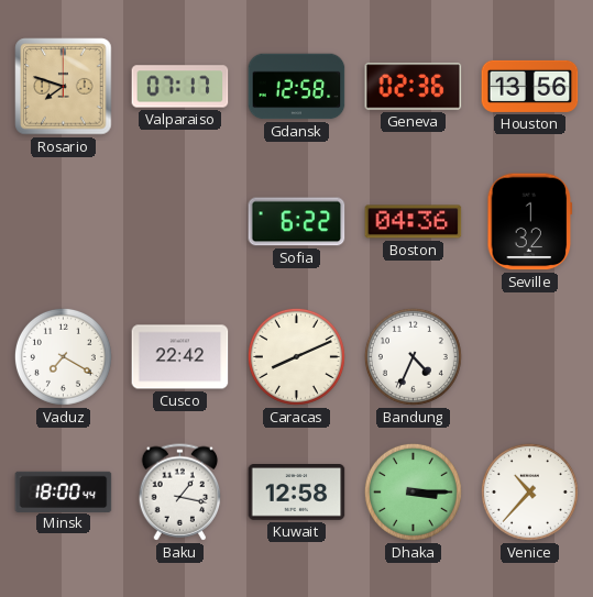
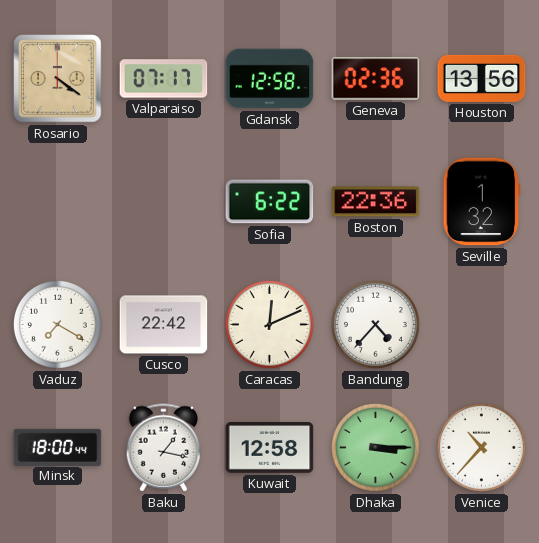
Rosario: 7:48 -> 4:21 (58, 79)
Boston: 04:36 -> 22:36 (376, 202)
Caracas: 8:11 -> 12:11 (269, 324)
Bandung: 4:34 -> 4:37 (375, 324)
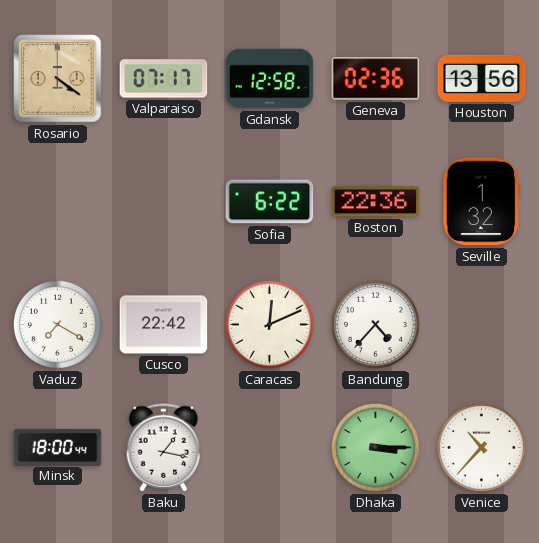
Kuwait: 12:58 -> none (270, 448)
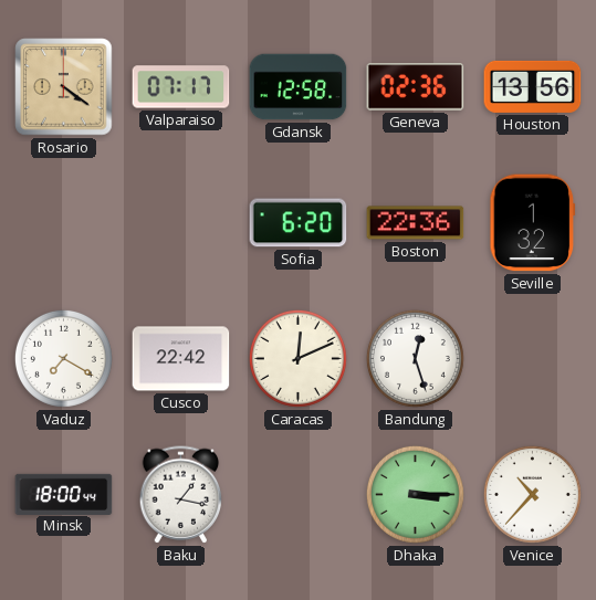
Sofia: 6:22 -> 6:20 (299, 223)
Bandung: 4:37 -> 12:27 (415, 358)
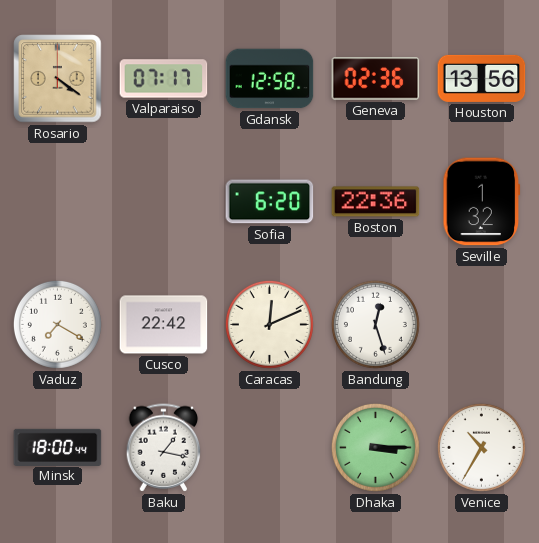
Venice: 10:37 -> 10:35 (481, 447)
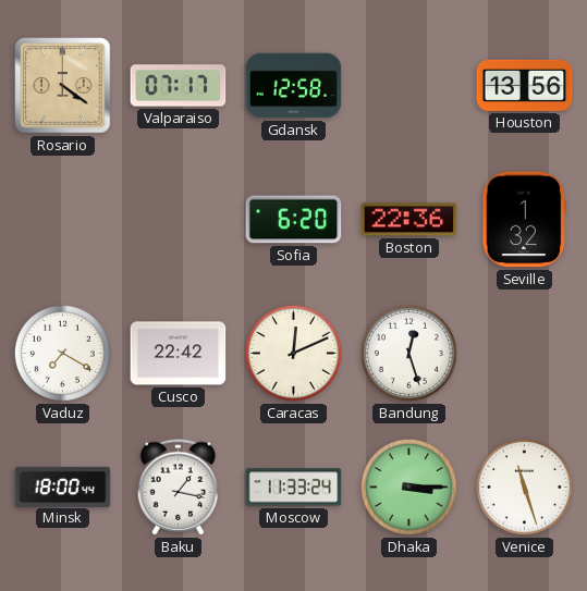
Geneva: 02:36 -> none (376, 79)
Moscow: none -> 11:33 (294, 488)
Venice: 10:35 -> 11:27 (524, 487)
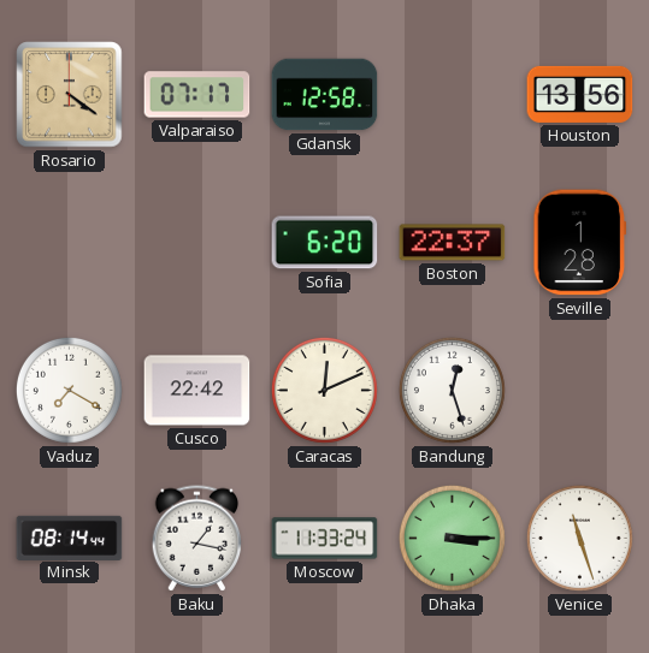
Boston: 22:36 -> 22:37 (453, 243)
Seville: 1:32 -> 1:28 (580, 243)
Minsk: 18:00 -> 08:14 (70, 538)
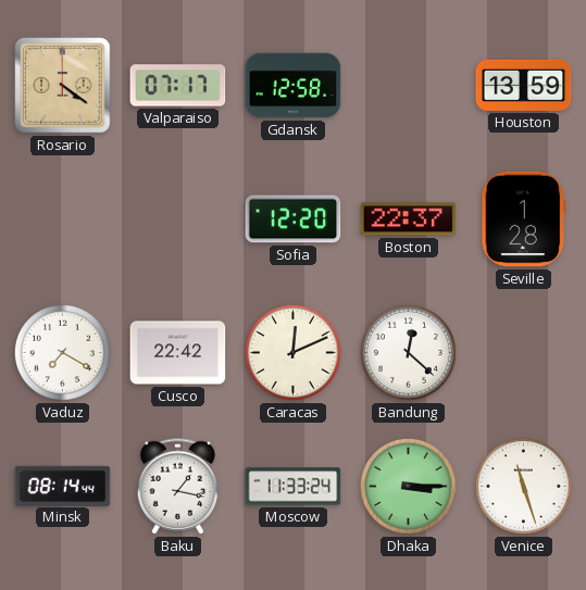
Houston: 13:56 -> 13:59 (524, 85)
Sofia: 6:20 -> 12:20 (294, 219)
Bandung: 12:27 -> 12:22 (408, 352)
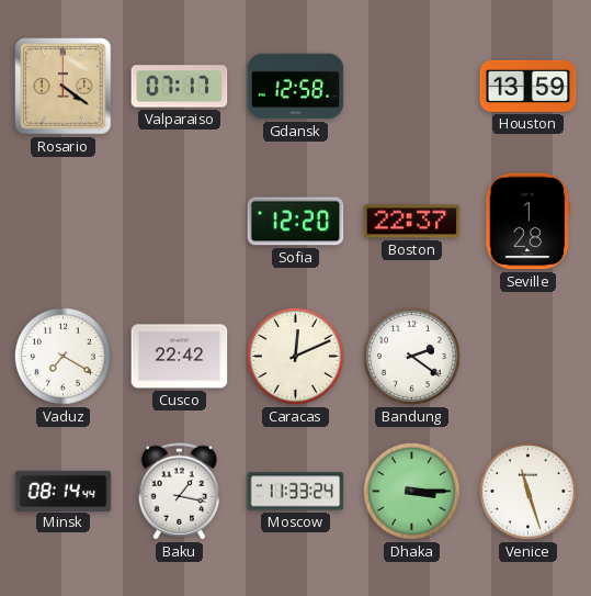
Bandung: 12:22 -> 2:21 (411, 356)
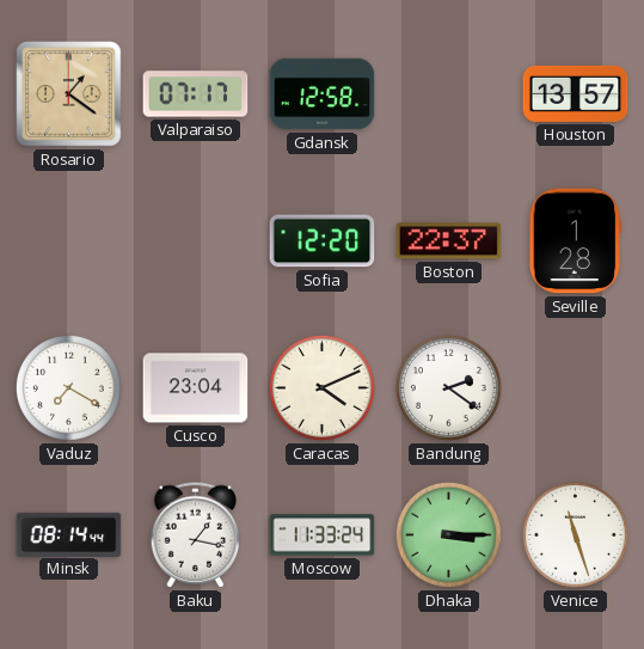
Rosario: 4:21 -> 1:21 (69, 94)
Houston: 13:59 -> 13:57 (576, 93)
Cusco: 22:42 -> 23:04 (196, 388)
Caracas: 12:11 -> 4:11 (321, 387)
